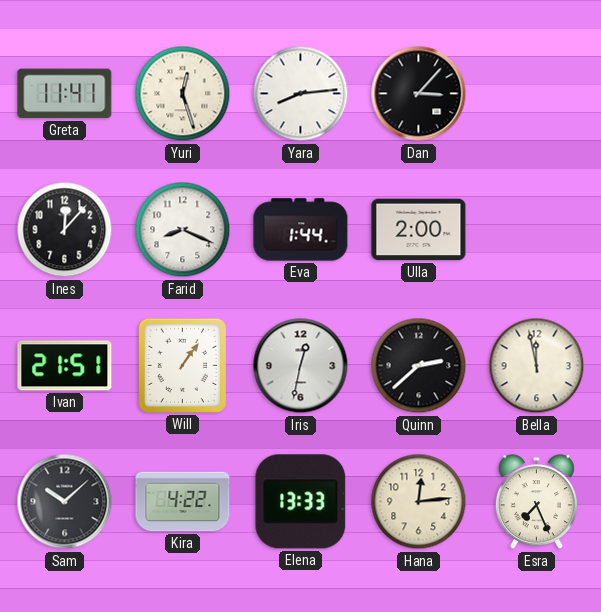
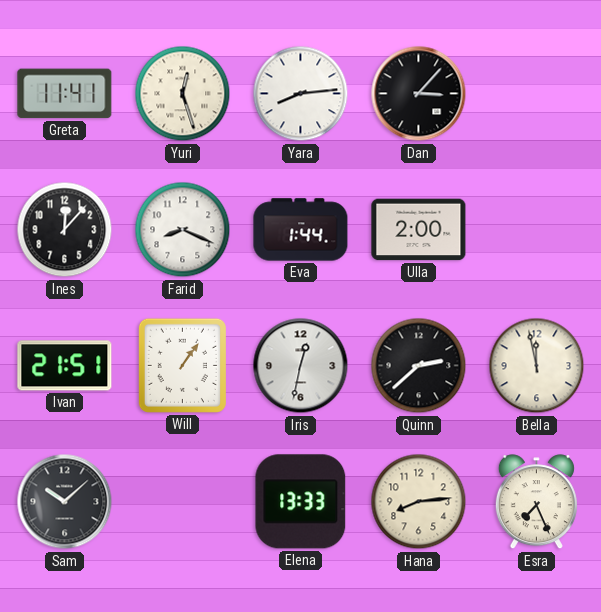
Kira: 4:22 -> none (183, 502)
Hana: 12:14 -> 8:14 (419, 502)
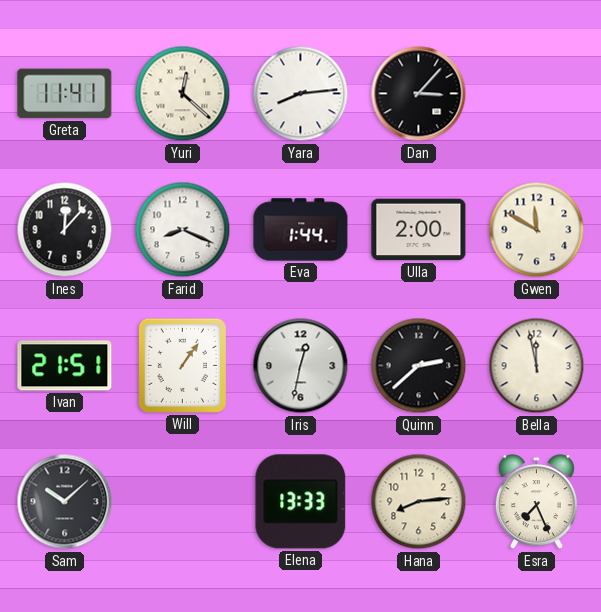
Yuri: 12:27 -> 12:22 (183, 94)
Gwen: none -> 11:50 (537, 230)
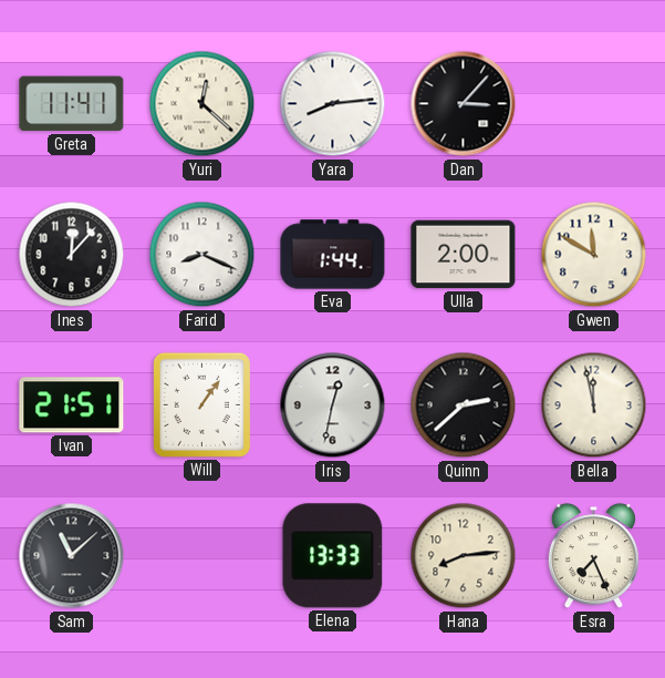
Sam: 10:08 -> 11:08 (72, 556)
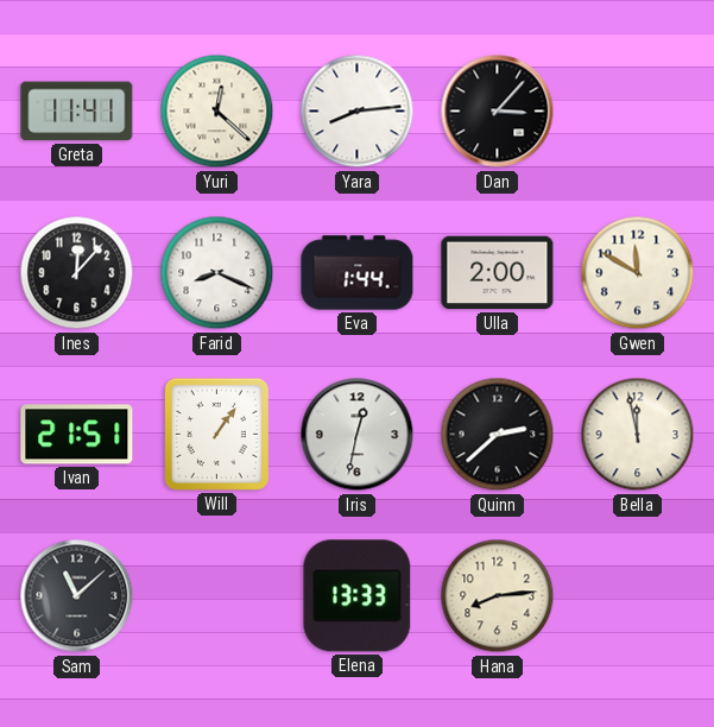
Esra: 7:26 -> none (593, 556)
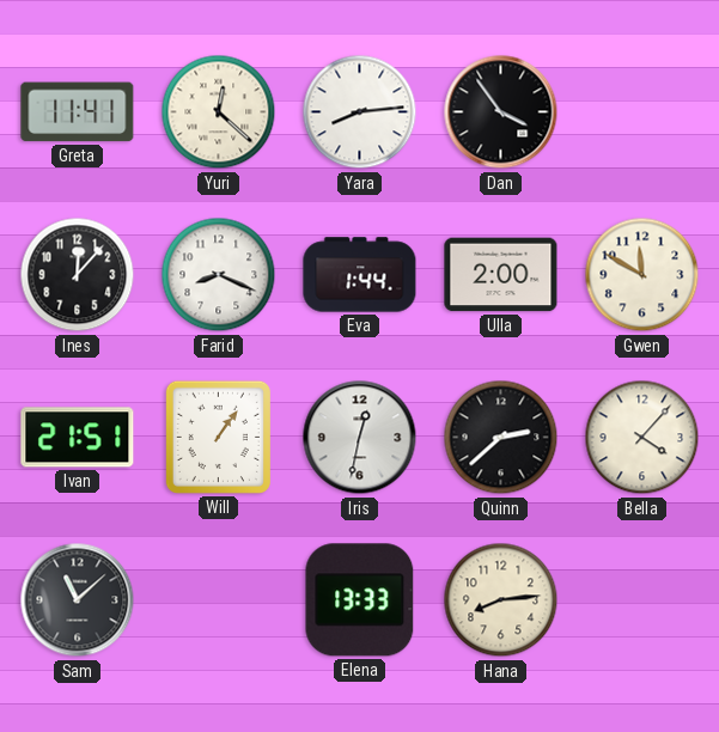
Dan: 3:07 -> 3:54 (501, 112)
Bella: 11:58 -> 4:07 (642, 438)
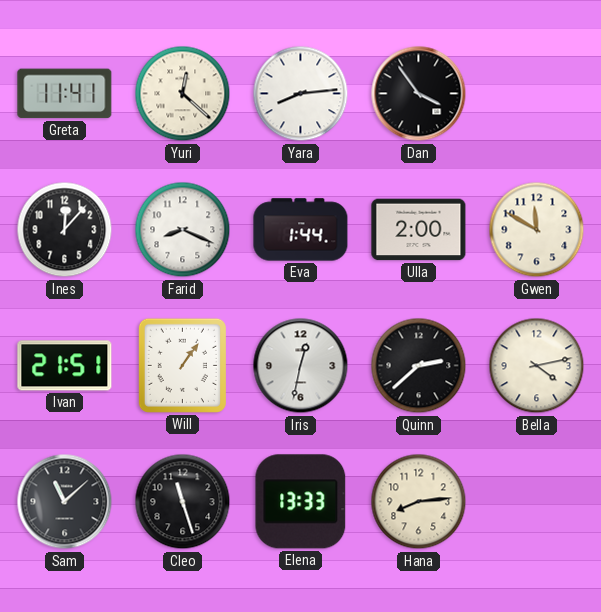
Bella: 4:07 -> 4:13 (537, 366)
Cleo: none -> 11:27 (183, 502)
